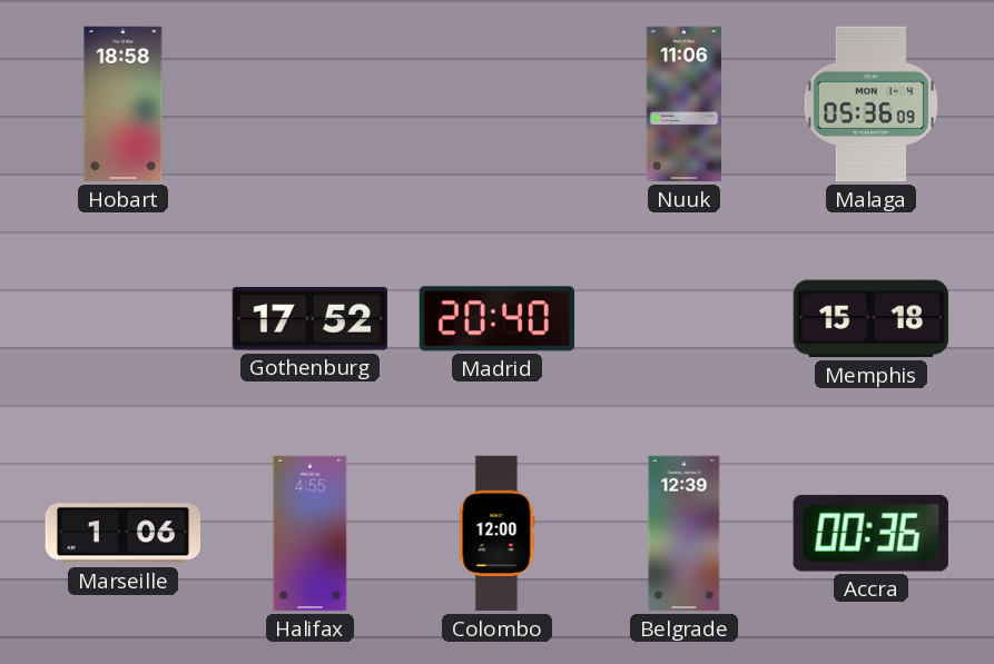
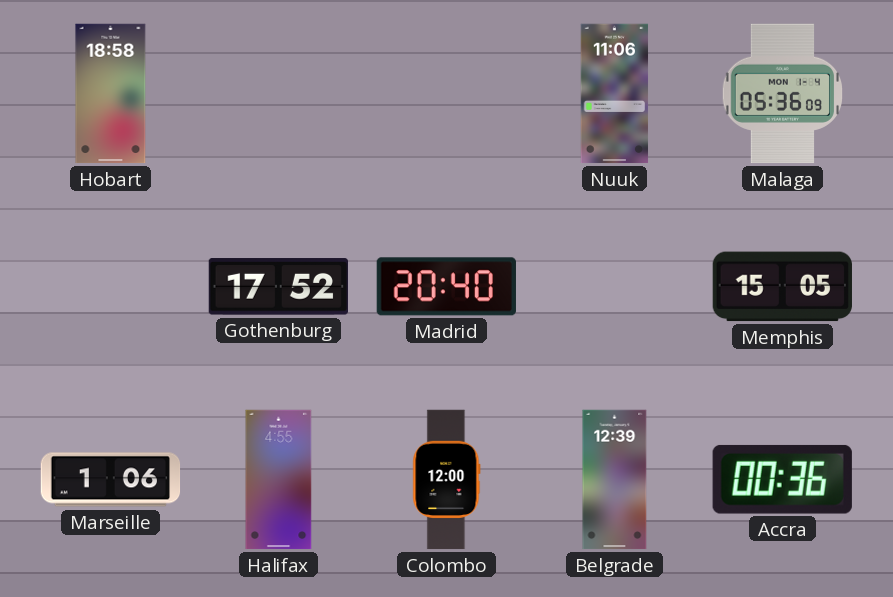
Memphis: 15:18 -> 15:05 (782, 287)
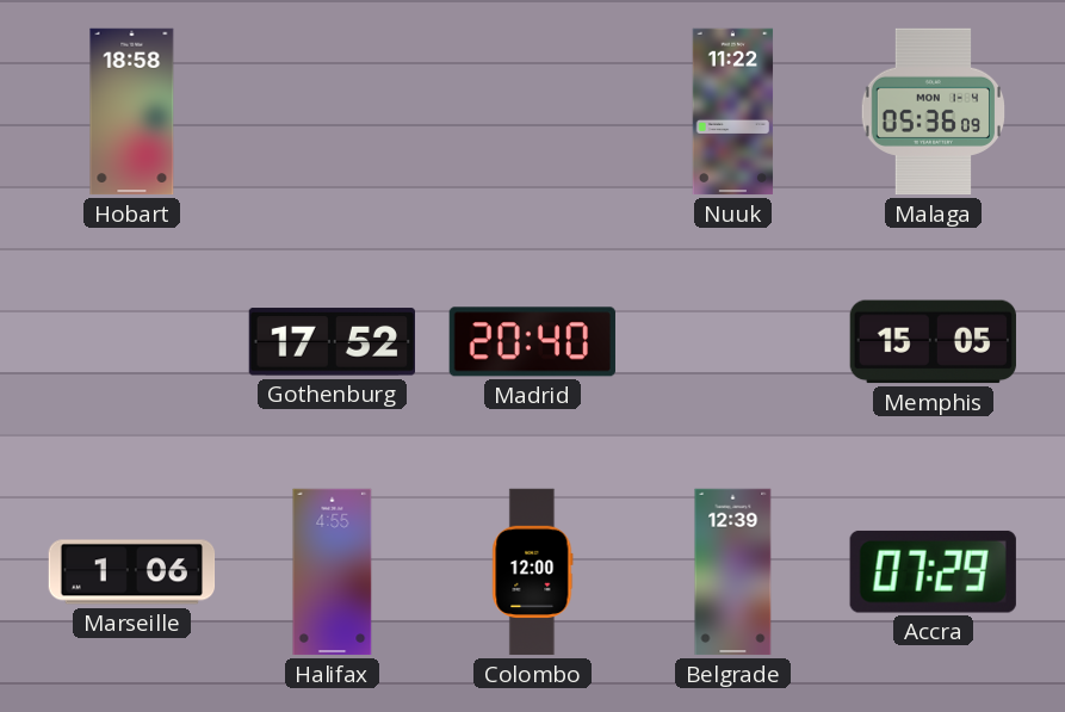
Nuuk: 11:06 -> 11:22 (733, 112)
Accra: 00:36 -> 07:29 (933, 571)
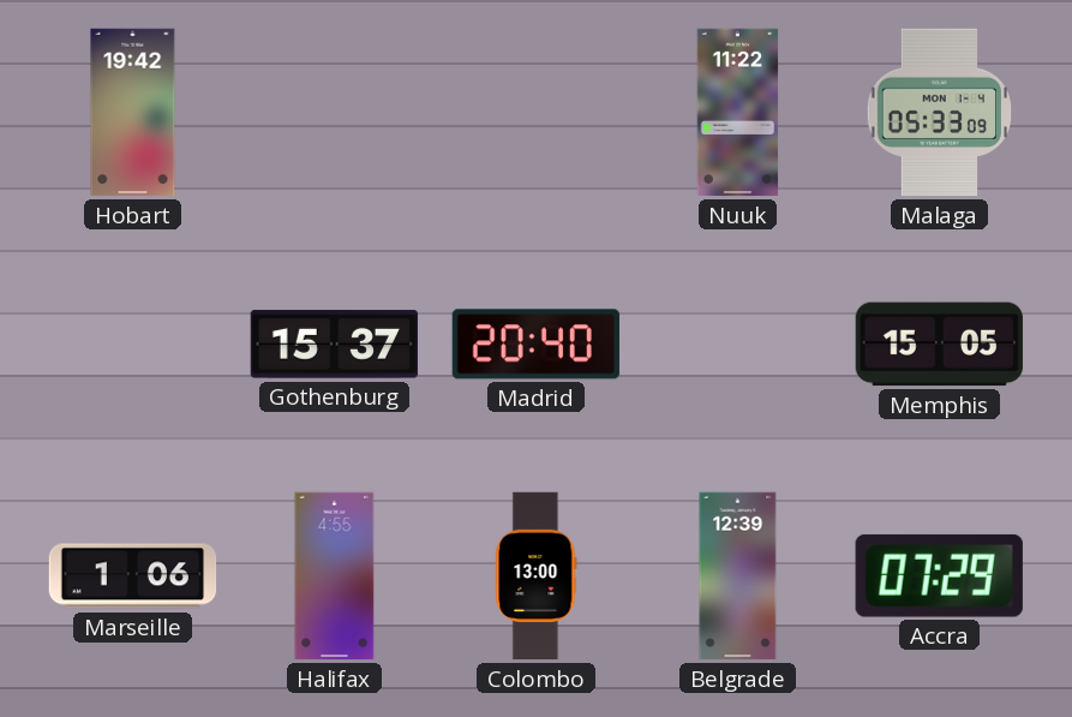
Hobart: 18:58 -> 19:42 (133, 113)
Malaga: 05:36 -> 05:33 (939, 113)
Gothenburg: 17:52 -> 15:37 (334, 345)
Colombo: 12:00 -> 13:00 (537, 576)
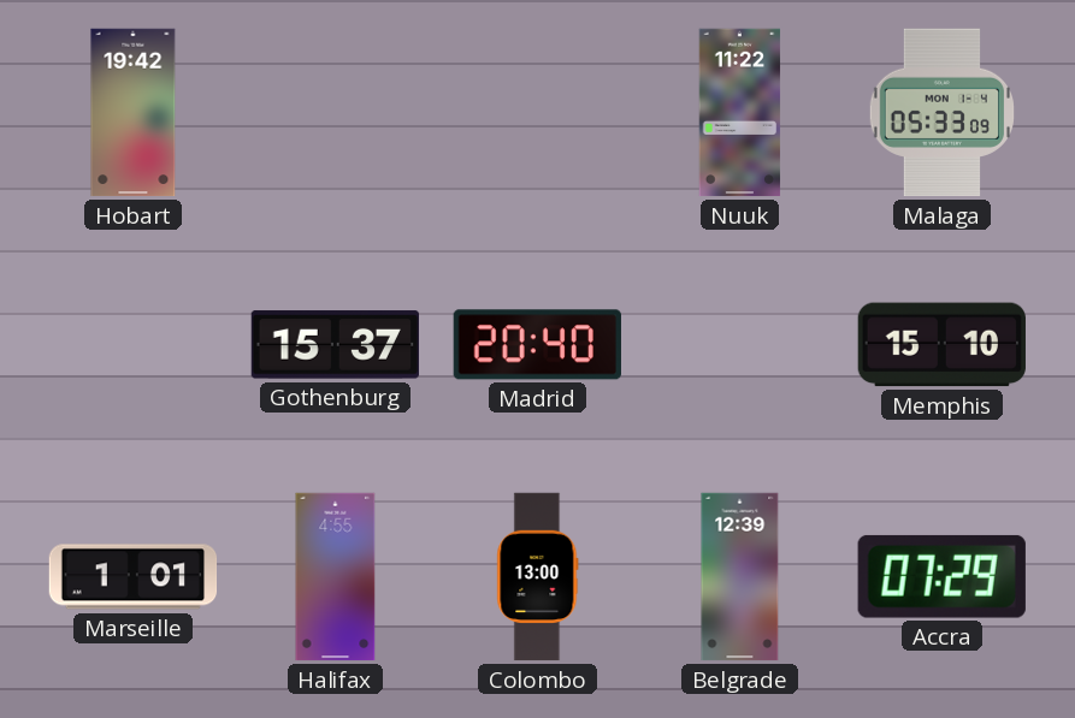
Memphis: 15:05 -> 15:10 (941, 345)
Marseille: 1:06 -> 1:01 (134, 577)
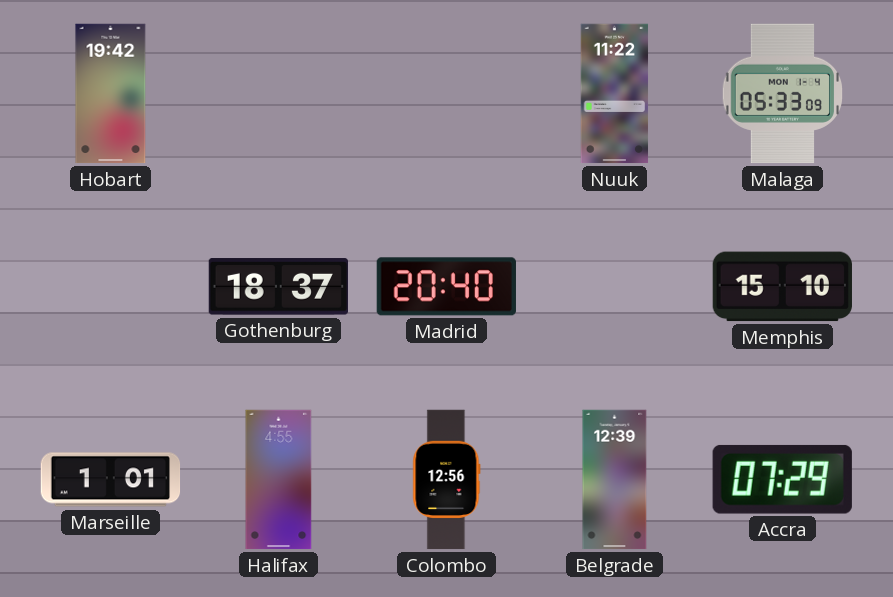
Gothenburg: 15:37 -> 18:37 (278, 287)
Colombo: 13:00 -> 12:56 (447, 480)
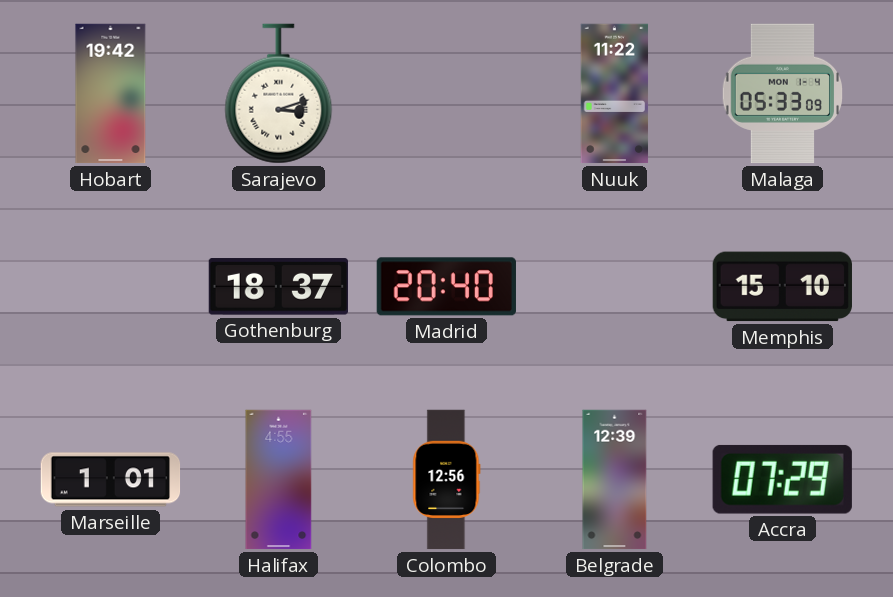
Sarajevo: none -> 3:12 (279, 94)
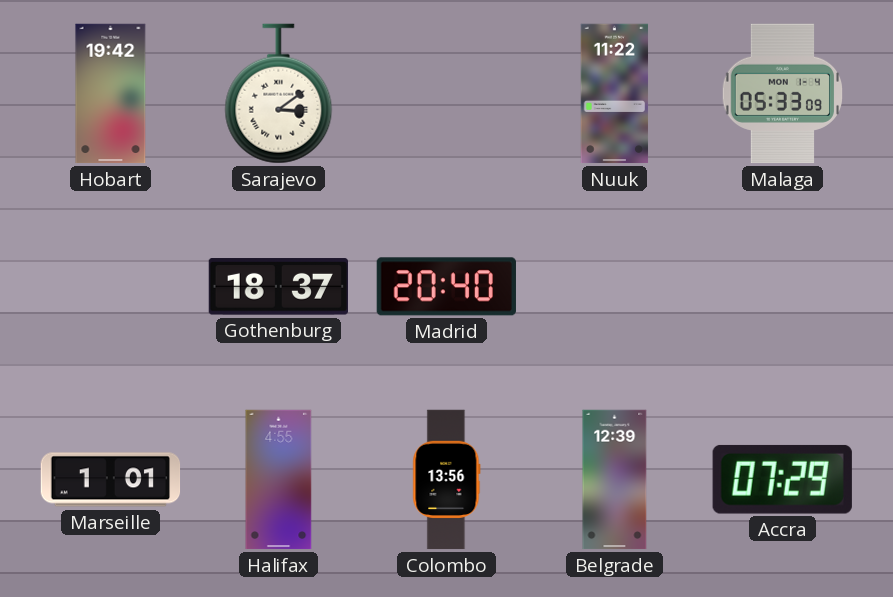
Sarajevo: 3:12 -> 3:09 (279, 94)
Memphis: 15:10 -> none (782, 287)
Colombo: 12:56 -> 13:56 (447, 480)
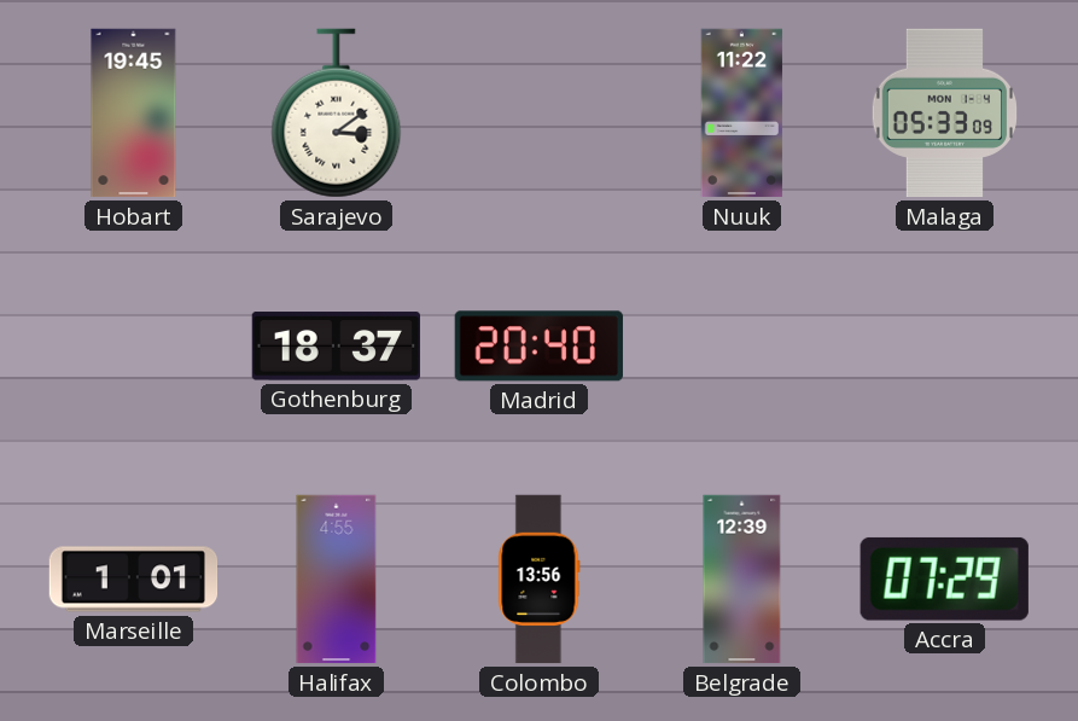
Hobart: 19:42 -> 19:45 (134, 114)
